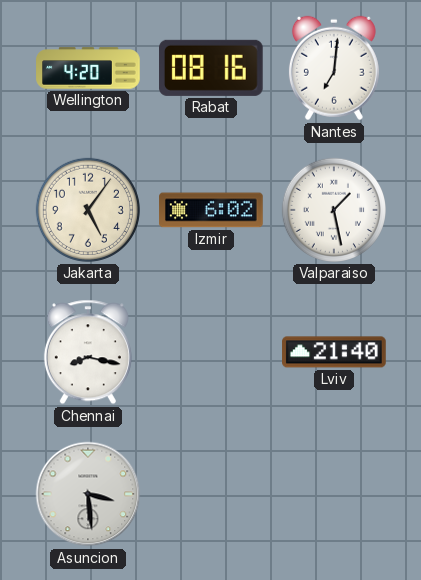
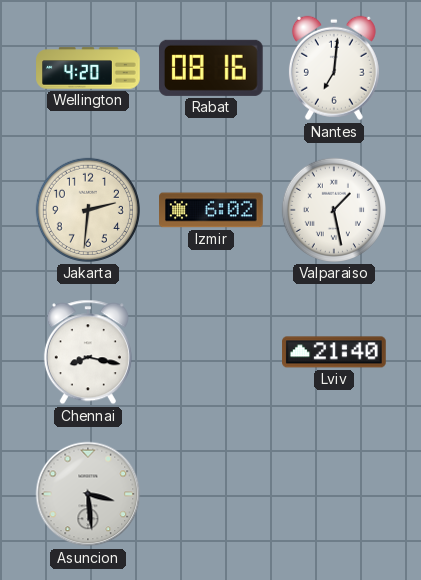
Jakarta: 5:06 -> 2:31 (88, 210)
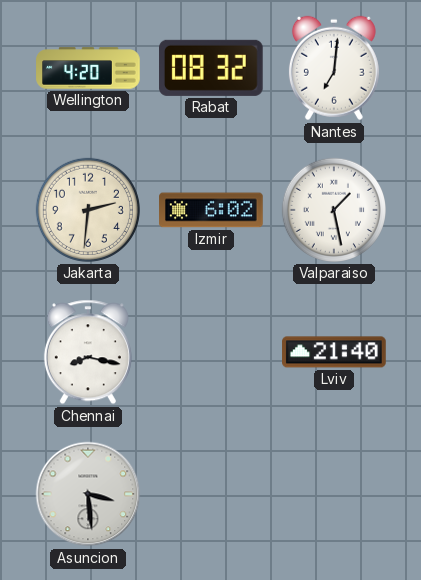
Rabat: 08:16 -> 08:32 (212, 68)
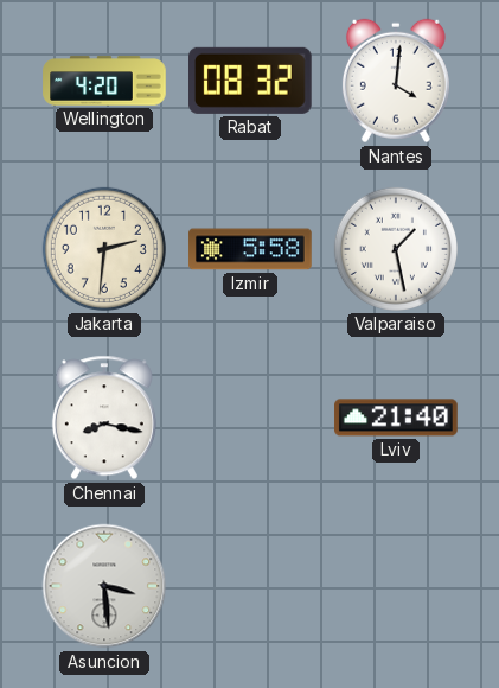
Nantes: 7:01 -> 4:01 (396, 81)
Izmir: 6:02 -> 5:58 (250, 249)
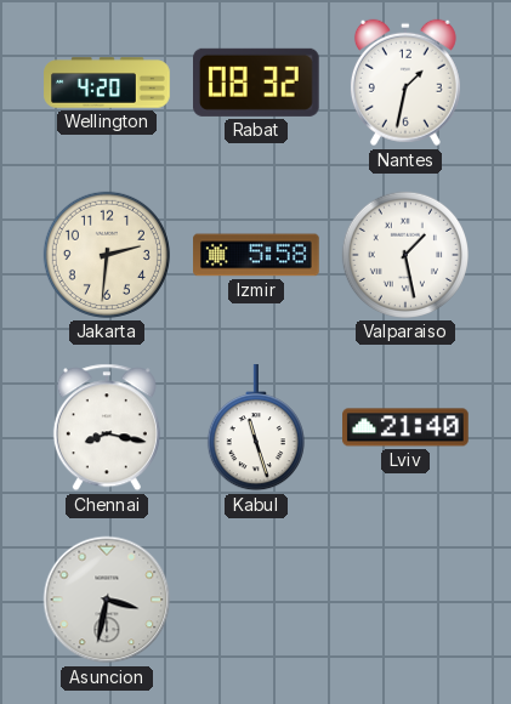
Nantes: 4:01 -> 1:32 (405, 83)
Kabul: none -> 11:27 (256, 428)
Asuncion: 3:29 -> 3:32 (107, 600)
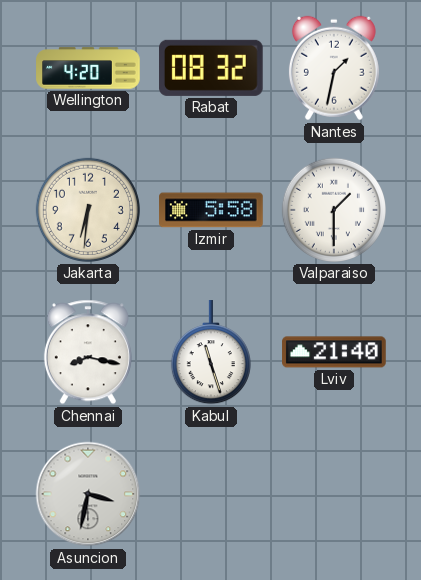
Jakarta: 2:31 -> 6:31 (88, 210)
Valparaiso: 1:28 -> 1:30 (334, 210)
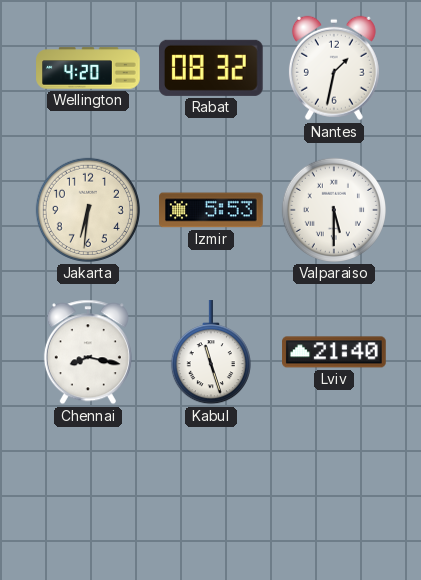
Izmir: 5:58 -> 5:53 (211, 210)
Valparaiso: 1:30 -> 5:30 (334, 210)
Asuncion: 3:32 -> none (88, 494)
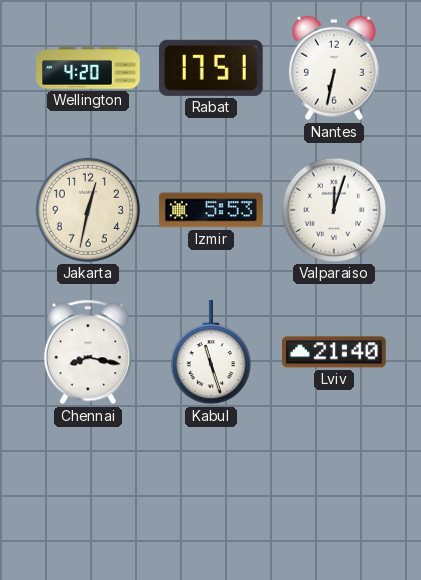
Rabat: 08:32 -> 17:51 (212, 68)
Nantes: 1:32 -> 6:32 (334, 68)
Jakarta: 6:31 -> 12:32 (88, 210)
Valparaiso: 5:30 -> 12:03 (334, 210)
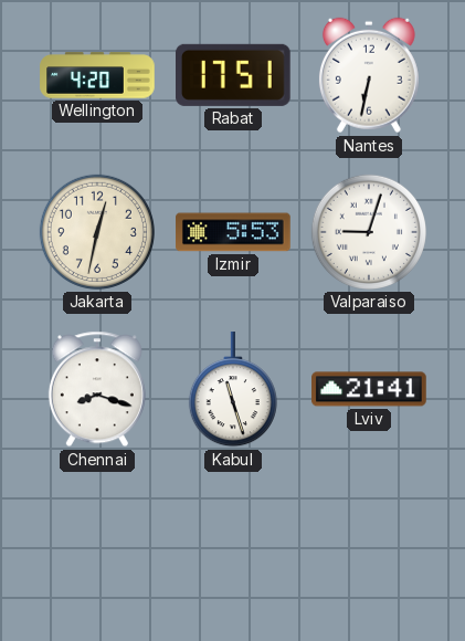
Valparaiso: 12:03 -> 9:03 (369, 232)
Chennai: 8:17 -> 8:18 (97, 389)
Lviv: 21:40 -> 21:41 (369, 389)
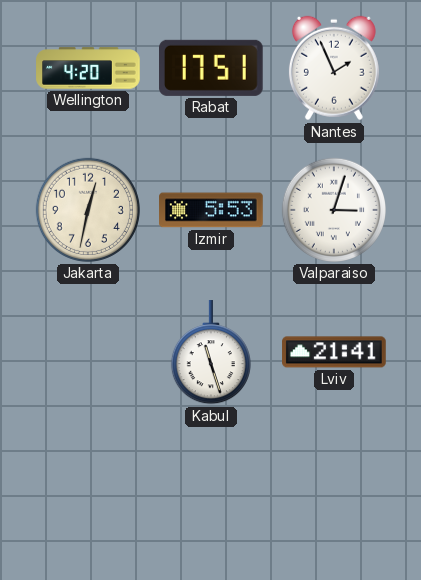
Nantes: 6:32 -> 1:56 (334, 68)
Valparaiso: 9:03 -> 3:03 (334, 210)
Chennai: 8:18 -> none (97, 389)
